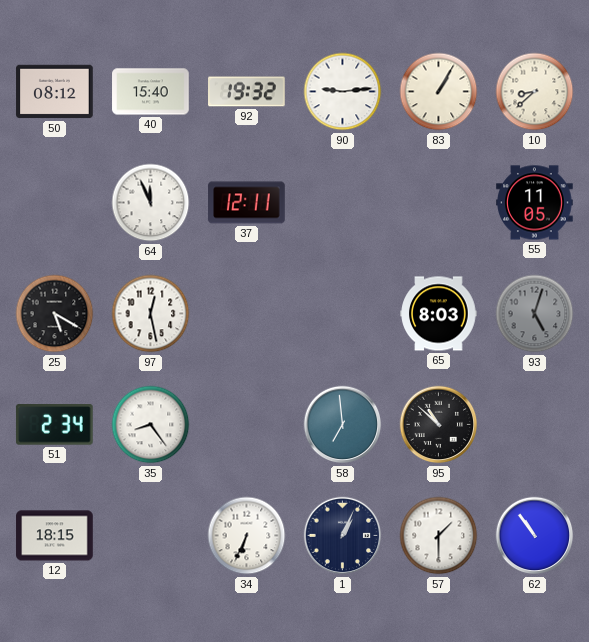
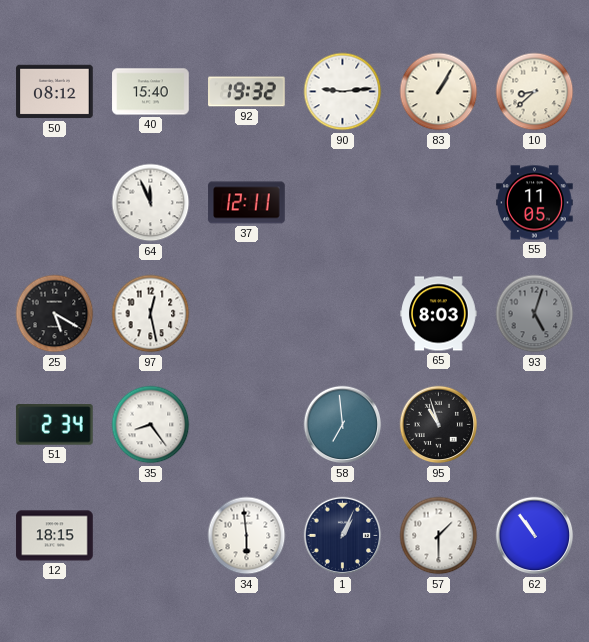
95: 10:52 -> 10:57 (439, 425)
34: 6:34 -> 5:59 (247, 536)
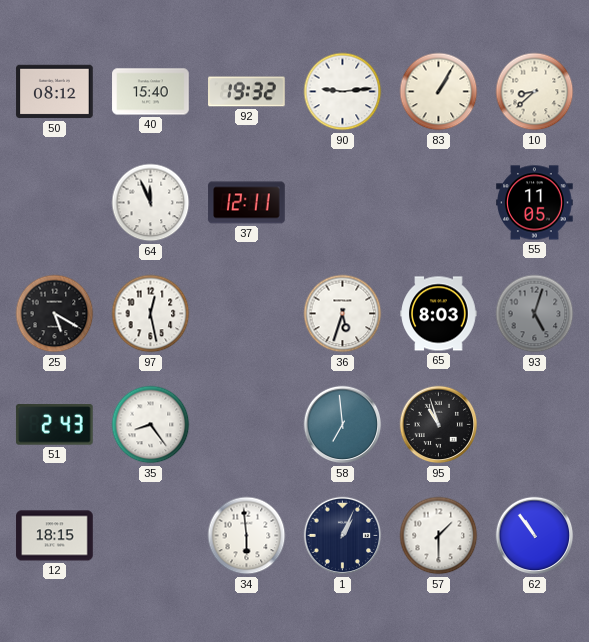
36: none -> 5:33 (343, 314)
51: 2:34 -> 2:43 (55, 425)
